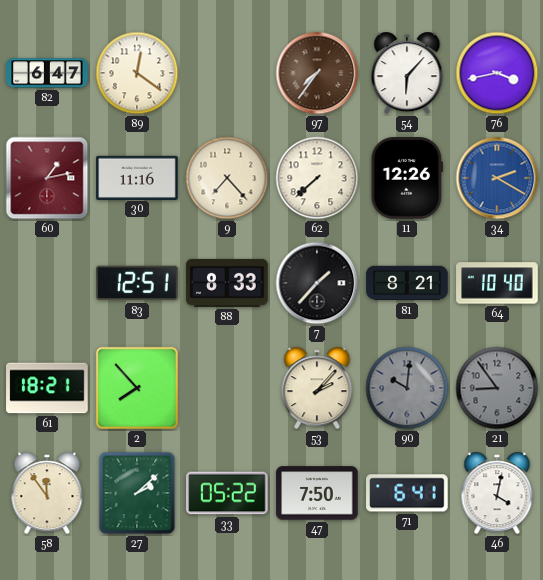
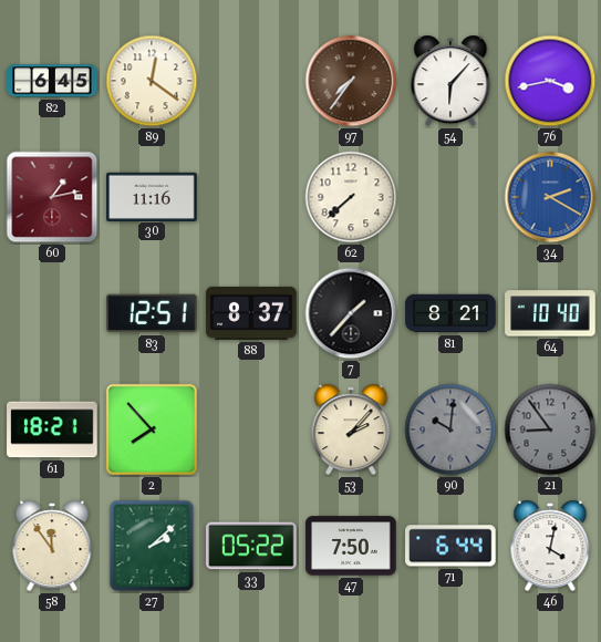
82: 6:47 -> 6:45 (52, 81)
9: 7:23 -> none (227, 178)
11: 12:26 -> none (407, 178)
88: 8:33 -> 8:37 (251, 313)
71: 6:41 -> 6:44 (450, 546)
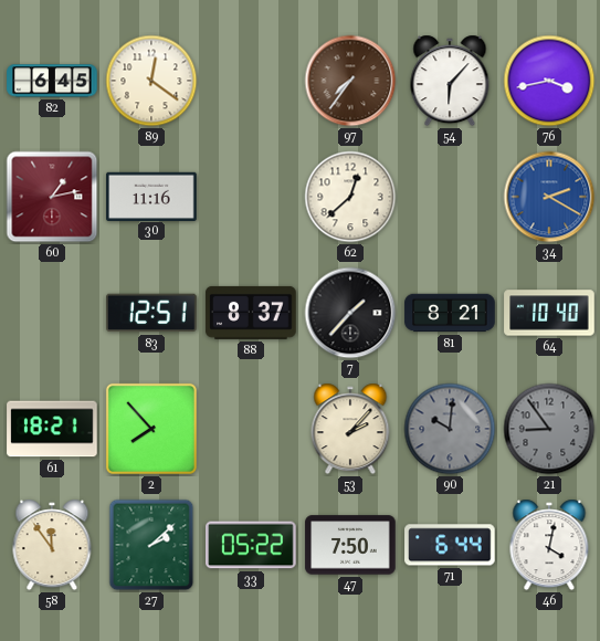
62: 7:38 -> 12:38 (350, 197)
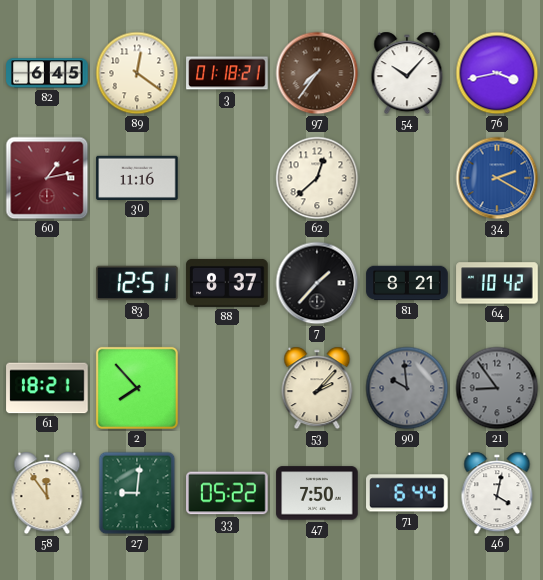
3: none -> 01:18 (227, 73)
54: 6:07 -> 10:07 (407, 73)
64: 10:40 -> 10:42 (497, 283)
90: 10:01 -> 9:59 (407, 388)
27: 2:08 -> 9:01 (137, 493)
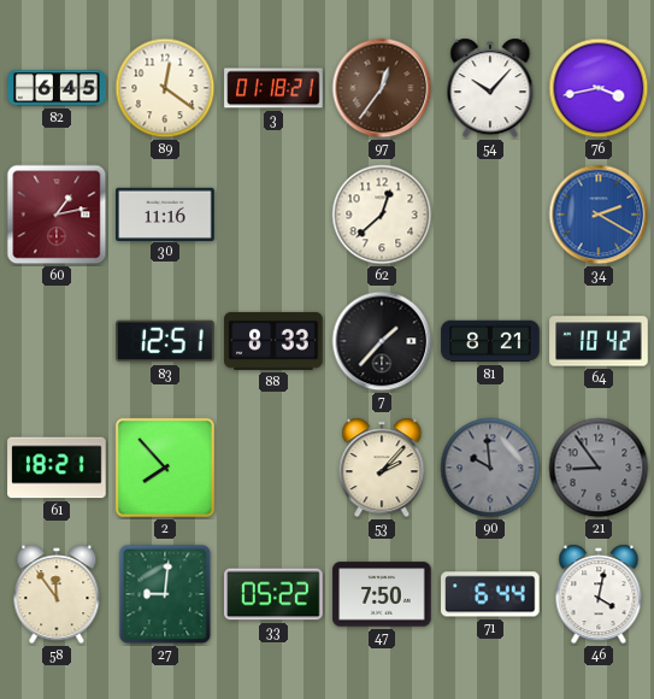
97: 7:36 -> 12:36 (382, 88)
88: 8:37 -> 8:33 (273, 341)
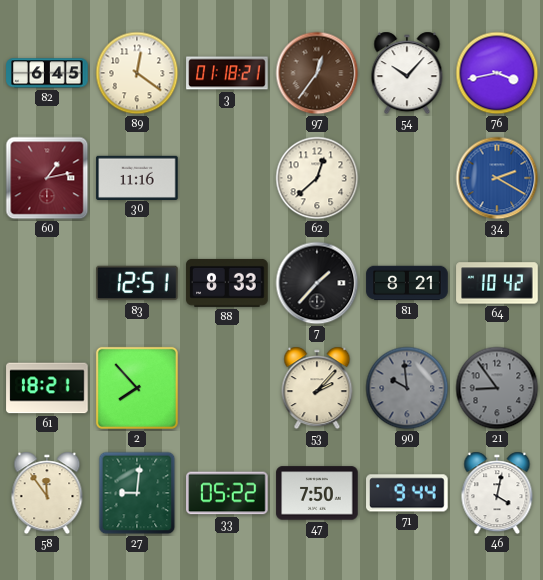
71: 6:44 -> 9:44 (407, 493)
